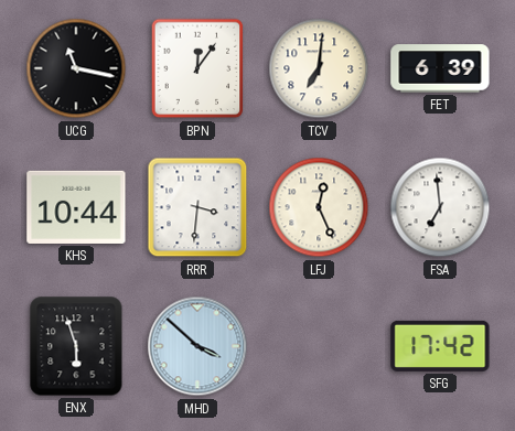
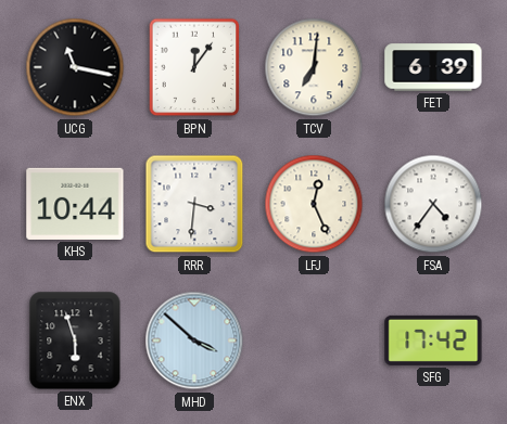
FSA: 6:59 -> 4:36 (433, 204)
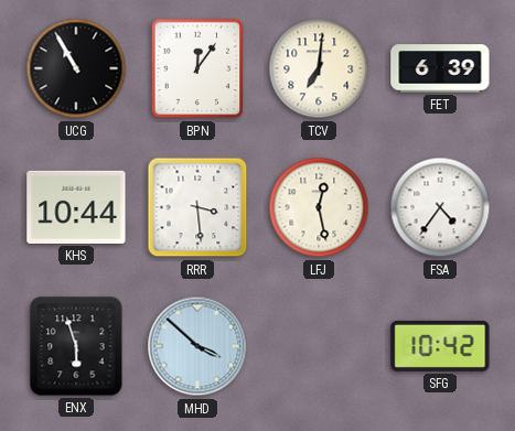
UCG: 11:17 -> 10:55 (76, 68)
RRR: 3:31 -> 3:29 (197, 207)
LFJ: 12:26 -> 12:28 (319, 207)
SFG: 17:42 -> 10:42 (440, 346)
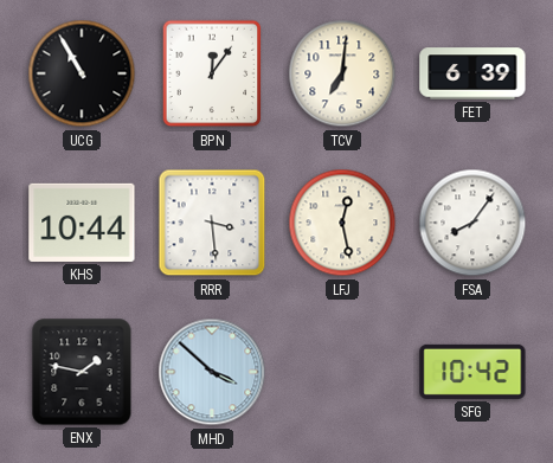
FSA: 4:36 -> 8:06 (472, 223)
ENX: 5:57 -> 1:47 (82, 372)
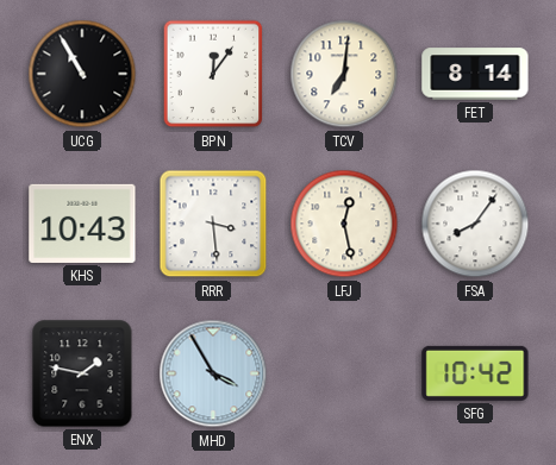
FET: 6:39 -> 8:14 (475, 74)
KHS: 10:44 -> 10:43 (82, 224)
MHD: 3:52 -> 3:55 (213, 373)
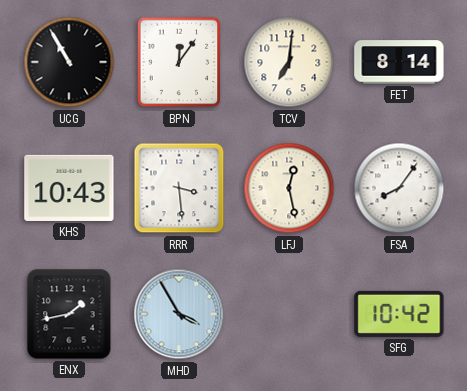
ENX: 1:47 -> 1:43 (69, 314)
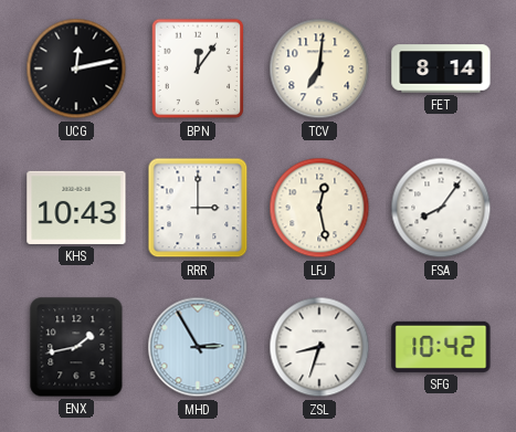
UCG: 10:55 -> 12:13 (76, 69)
RRR: 3:29 -> 3:00 (198, 208)
MHD: 3:55 -> 2:55 (198, 347)
ZSL: none -> 8:33 (319, 347)
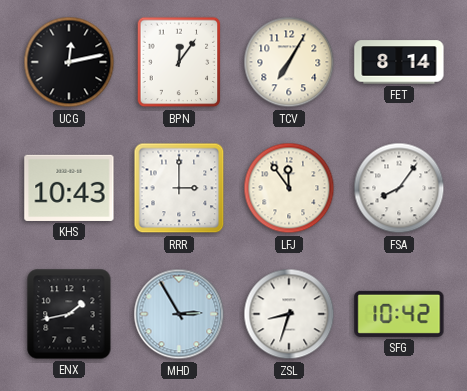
TCV: 7:01 -> 7:05 (289, 62)
LFJ: 12:28 -> 11:54 (289, 188)
